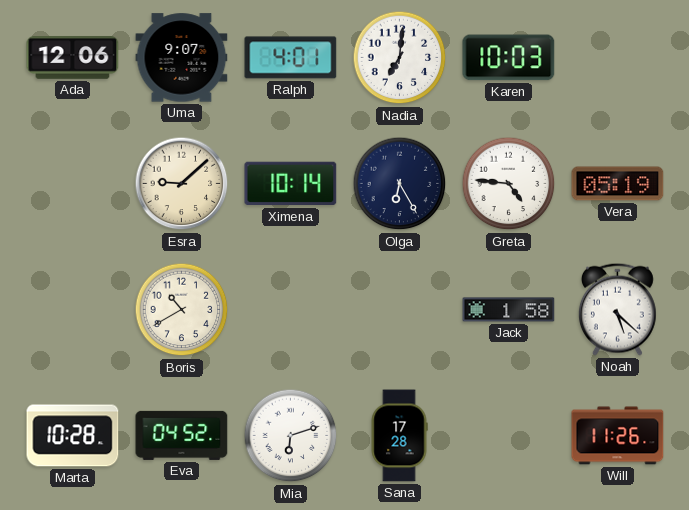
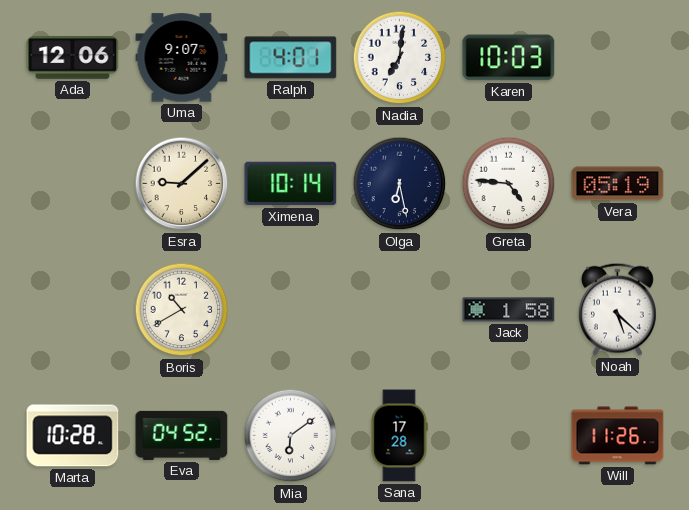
Olga: 6:25 -> 6:28 (400, 184)
Mia: 6:12 -> 6:09 (291, 436)
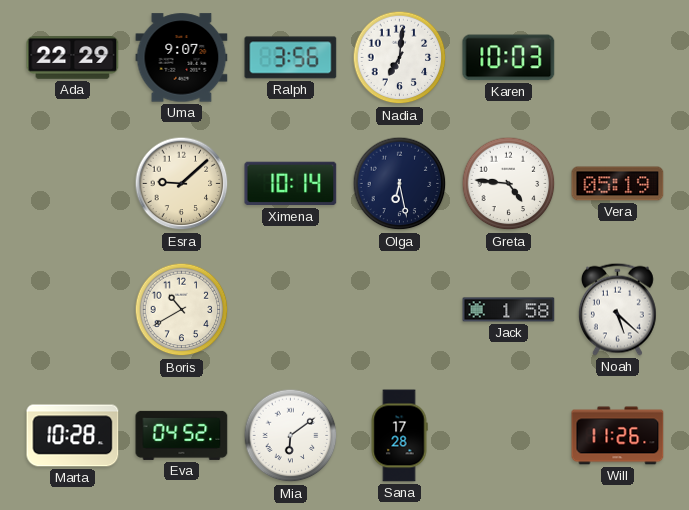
Ada: 12:06 -> 22:29 (73, 58)
Ralph: 4:01 -> 3:56 (291, 58)
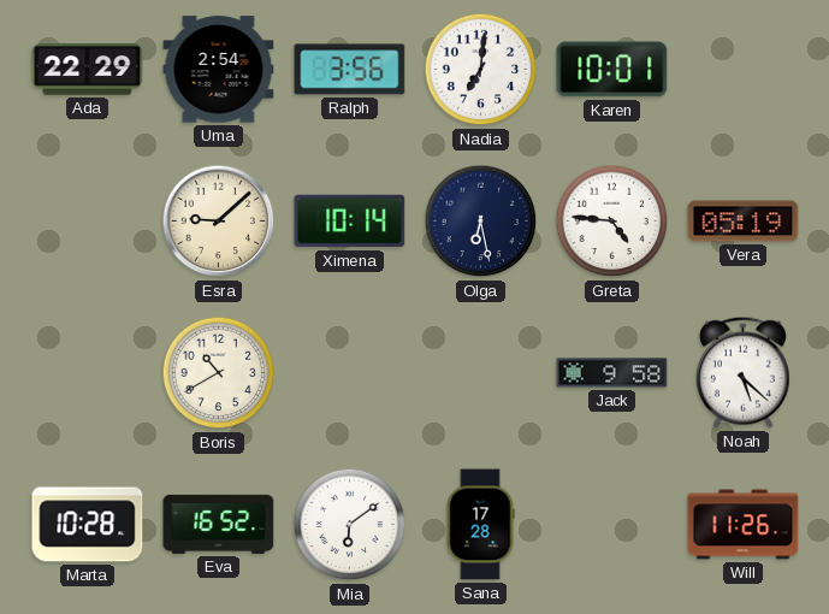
Uma: 9:07 -> 2:54 (219, 70)
Karen: 10:03 -> 10:01 (612, 70)
Jack: 1:58 -> 9:58 (612, 373)
Eva: 04:52 -> 16:52 (219, 524)
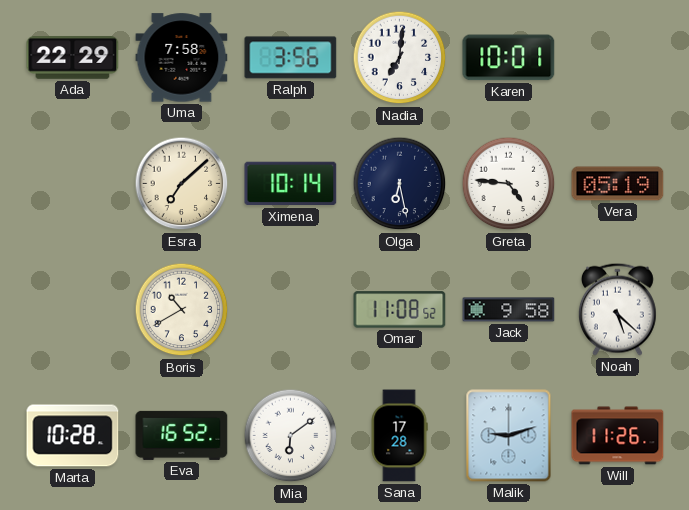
Uma: 2:54 -> 7:58 (182, 58)
Esra: 9:08 -> 7:08 (182, 184)
Omar: none -> 11:08 (400, 310)
Malik: none -> 9:12 (509, 436)
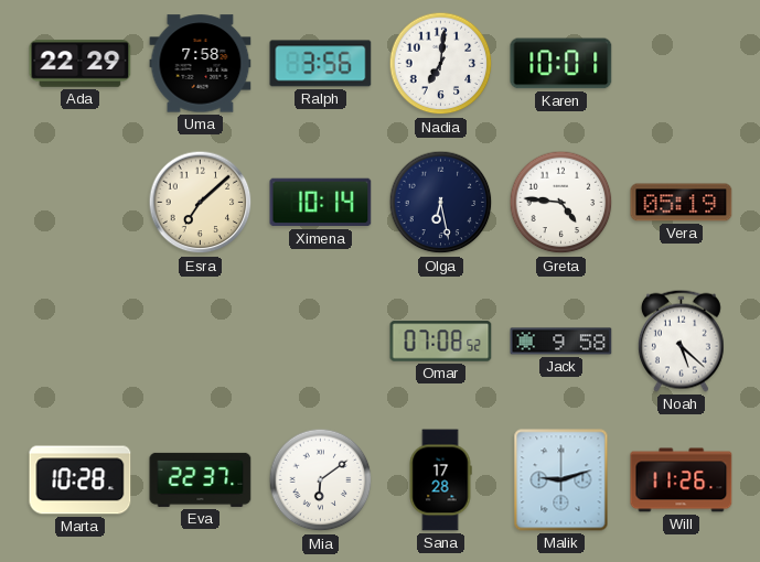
Boris: 10:40 -> none (182, 310)
Omar: 11:08 -> 07:08 (441, 342)
Eva: 16:52 -> 22:37 (201, 479)
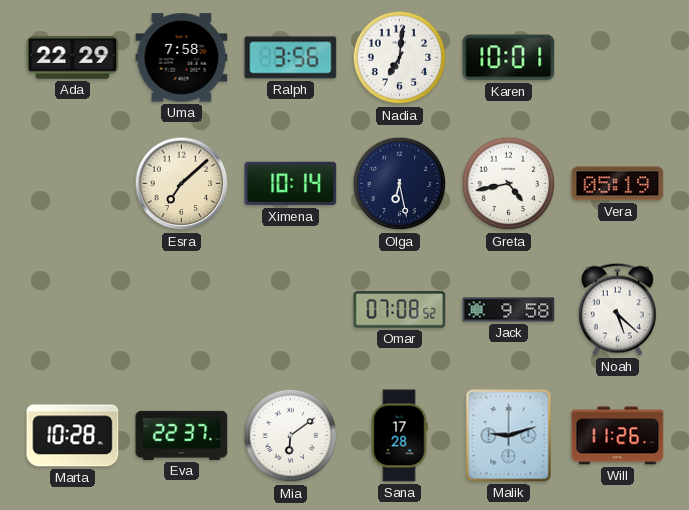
Greta: 4:46 -> 4:43 (509, 184)
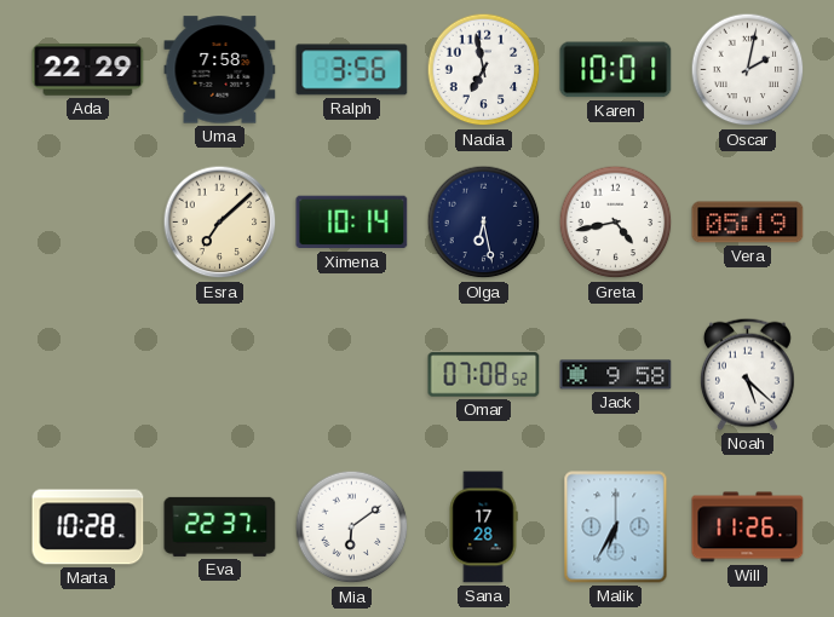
Nadia: 7:01 -> 6:58 (484, 70)
Oscar: none -> 2:02 (748, 70)
Malik: 9:12 -> 6:35 (616, 527)
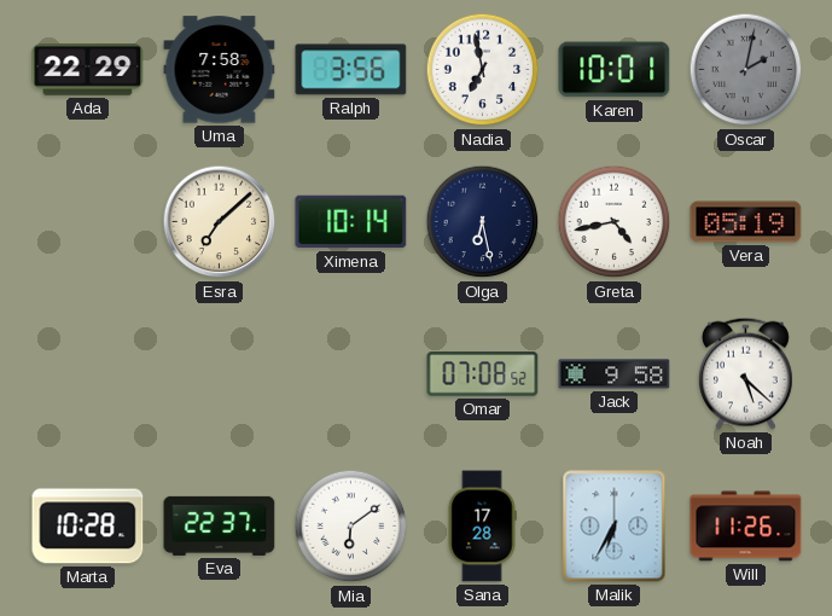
Oscar dial: white -> grey (746, 70)
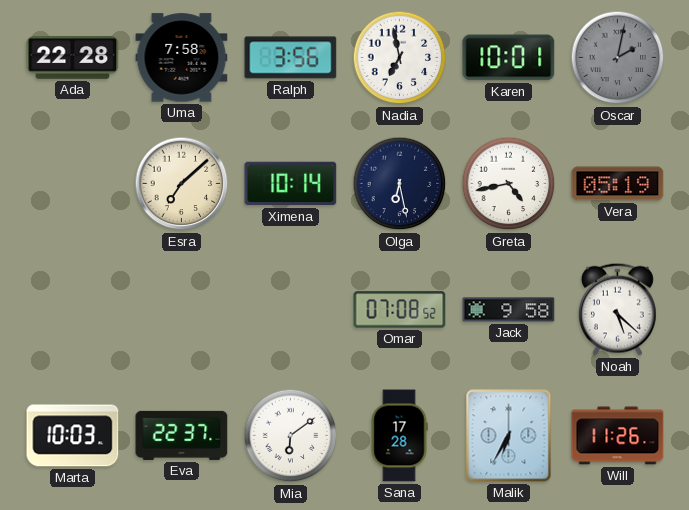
Ada: 22:29 -> 22:28 (73, 58)
Marta: 10:28 -> 10:03 (73, 436)
